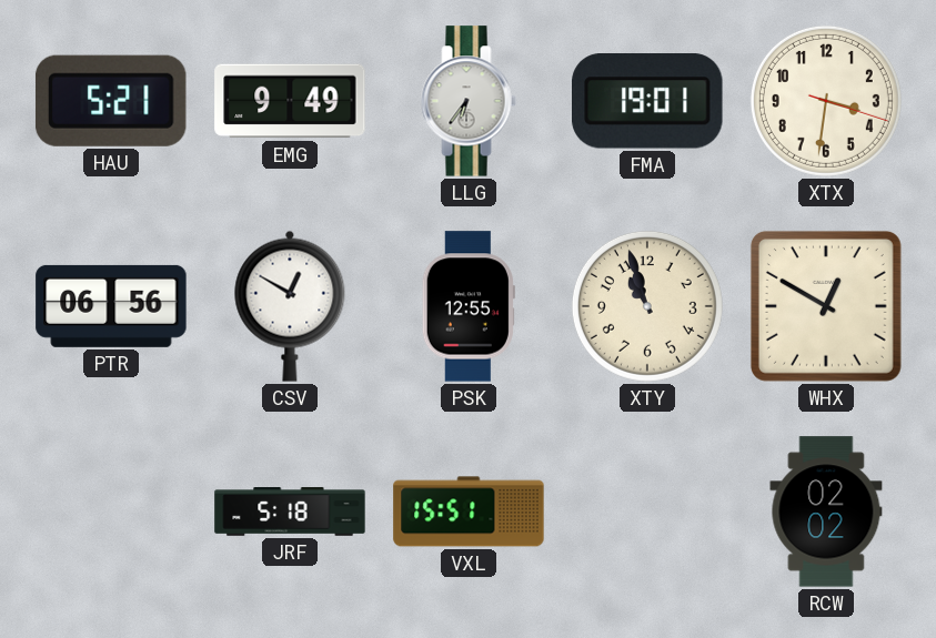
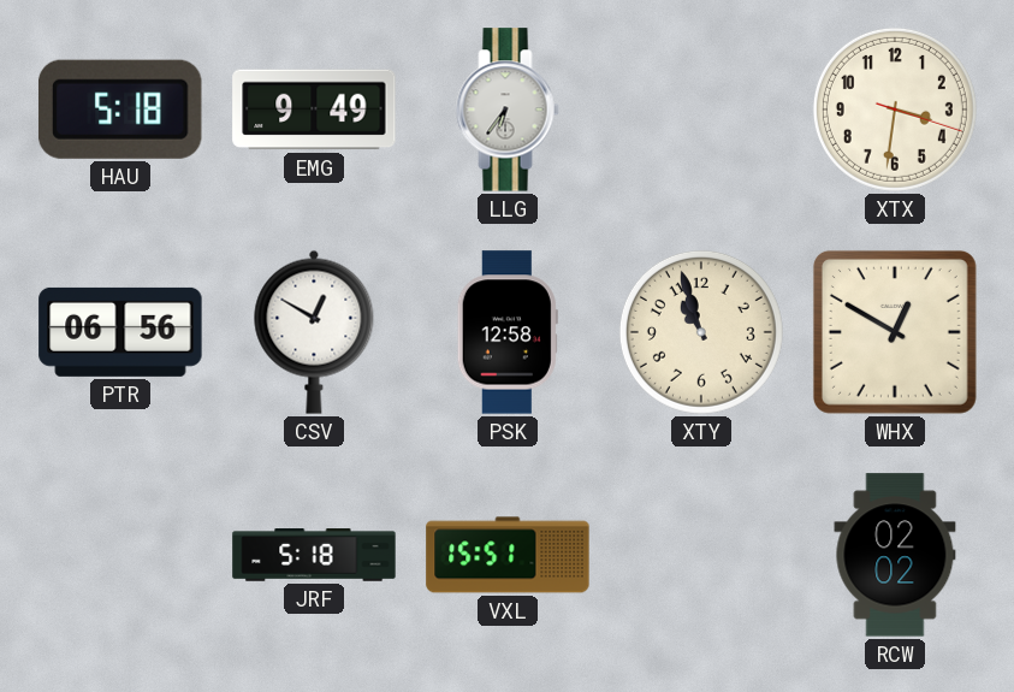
HAU: 5:21 -> 5:18 (120, 110)
FMA: 19:01 -> none (648, 102)
PSK: 12:55 -> 12:58 (508, 332)
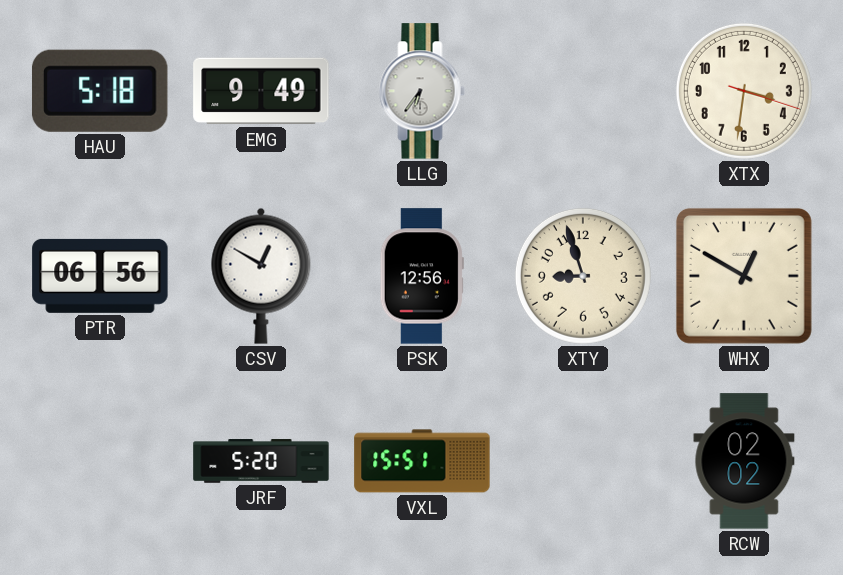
PSK: 12:58 -> 12:56 (422, 276)
XTY: 10:57 -> 8:57 (583, 276)
JRF: 5:18 -> 5:20 (261, 461)
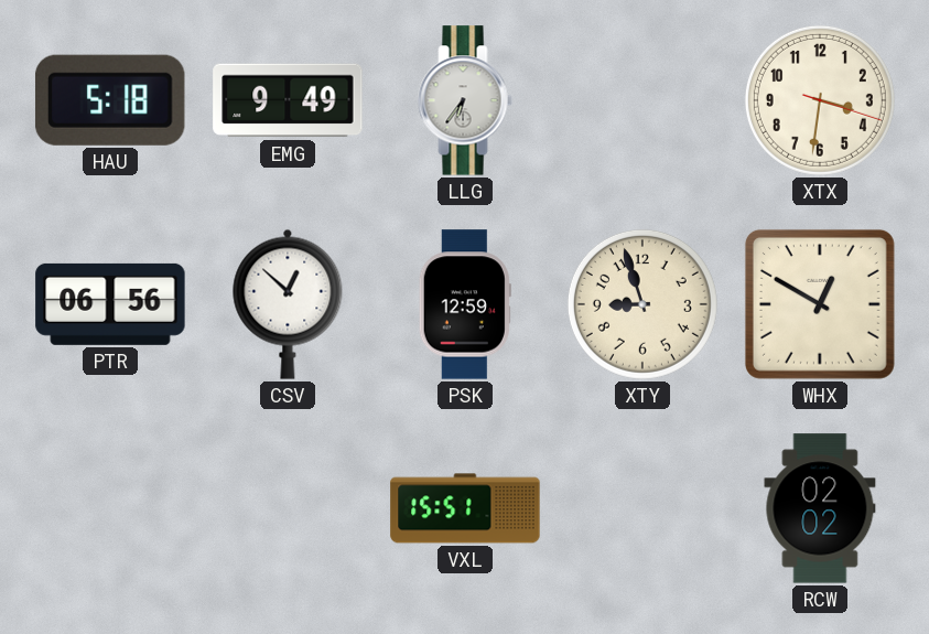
CSV: 12:50 -> 12:52 (288, 304)
PSK: 12:56 -> 12:59 (465, 304)
JRF: 5:20 -> none (261, 461)
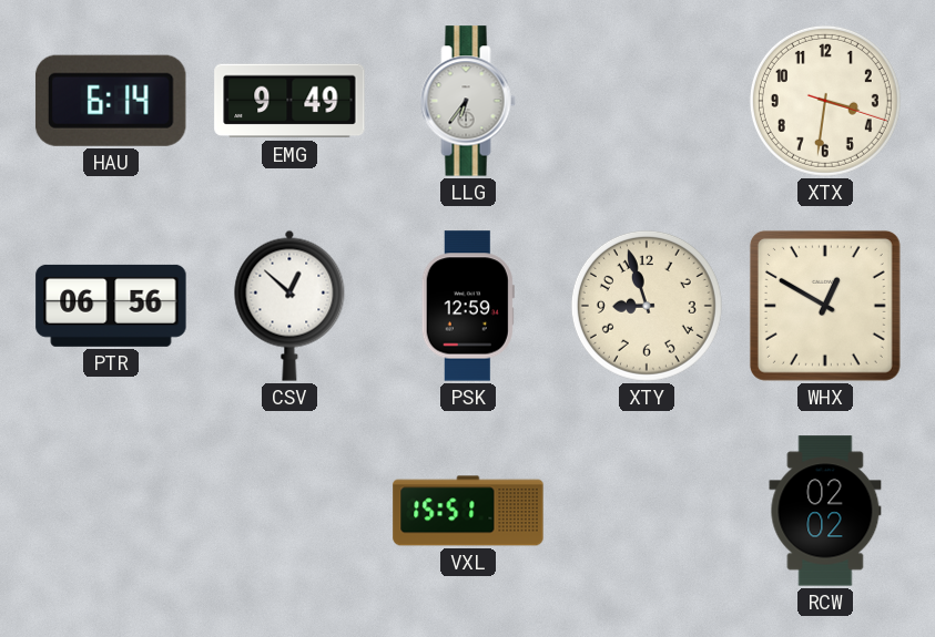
HAU: 5:18 -> 6:14 (111, 101)
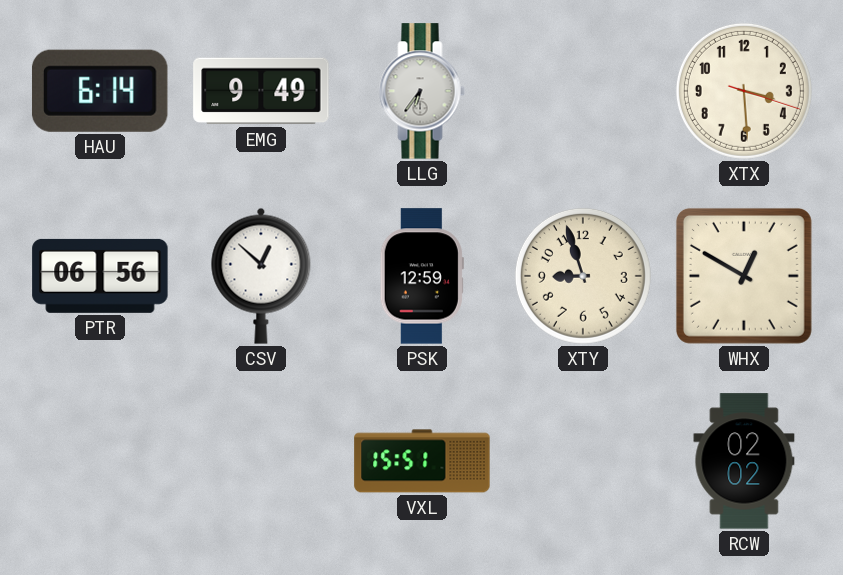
XTX: 3:31 -> 3:29 (744, 91)
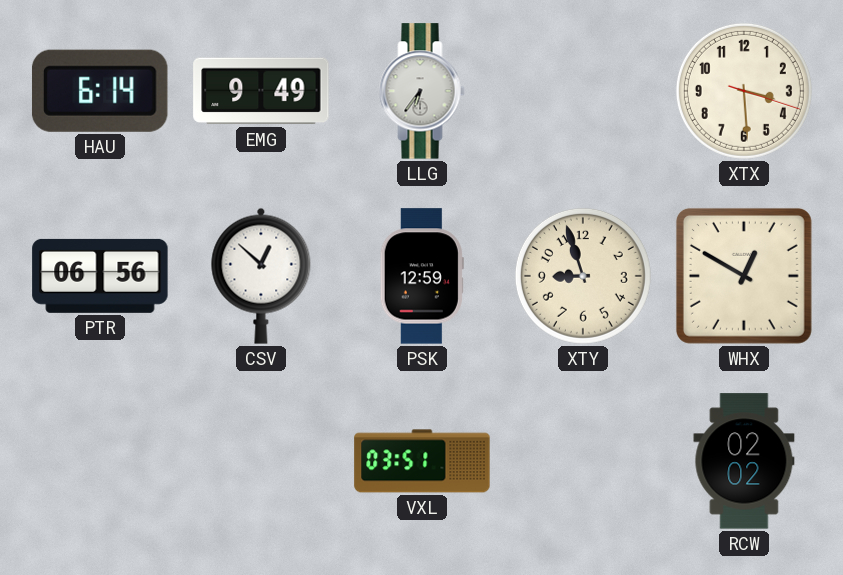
VXL: 15:51 -> 03:51 (422, 461)
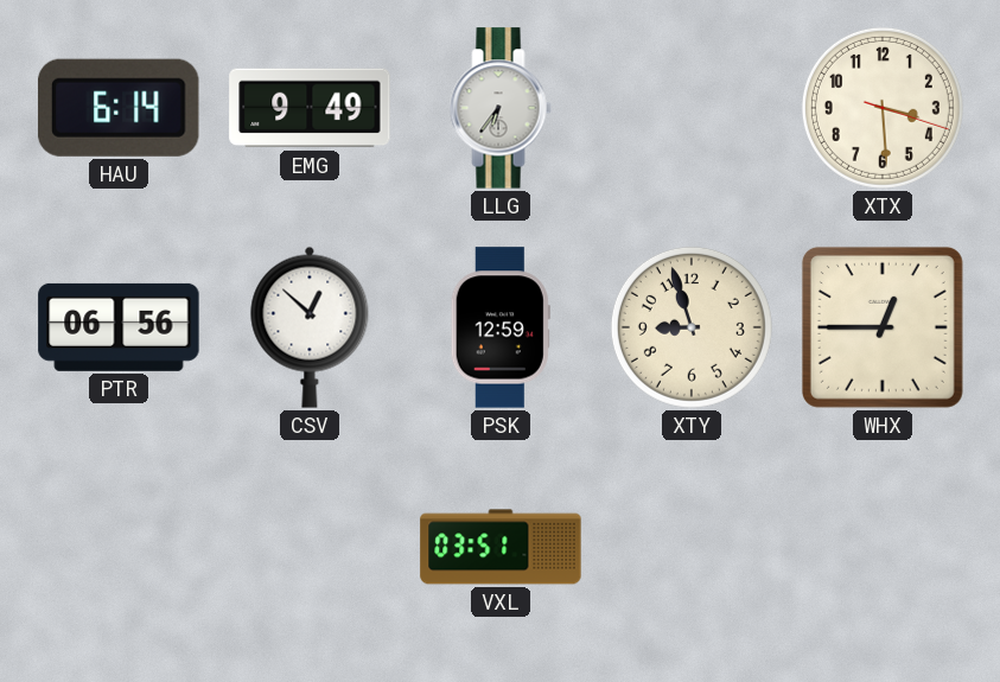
WHX: 12:50 -> 12:45 (883, 327)
RCW: 02:02 -> none (744, 461)
